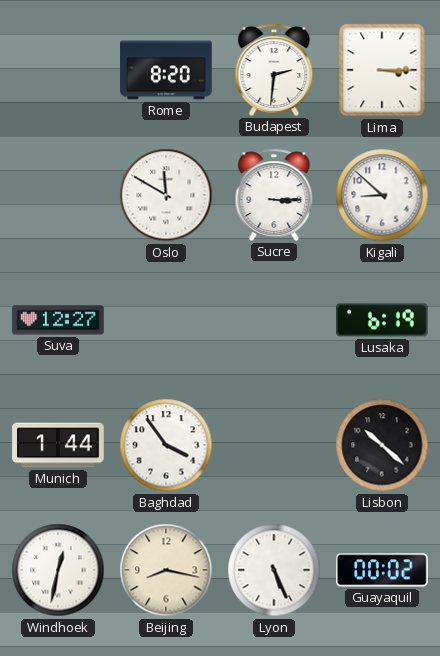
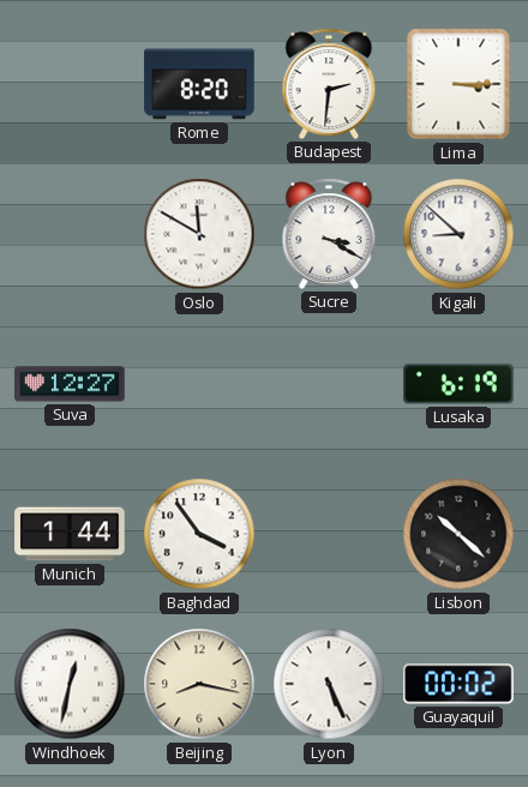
Sucre: 3:15 -> 3:20 (329, 234)
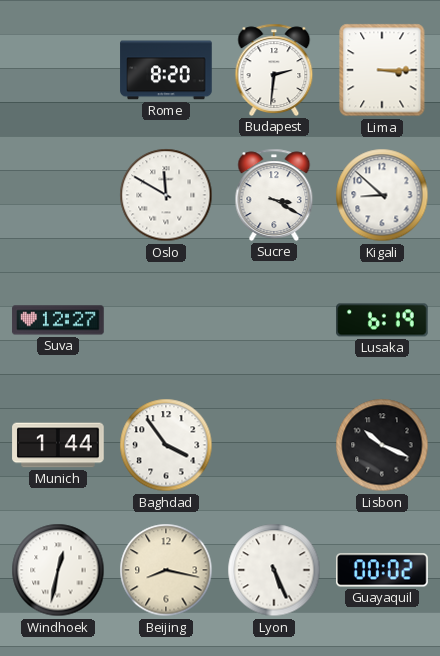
Lisbon: 10:22 -> 10:19 (382, 445)
